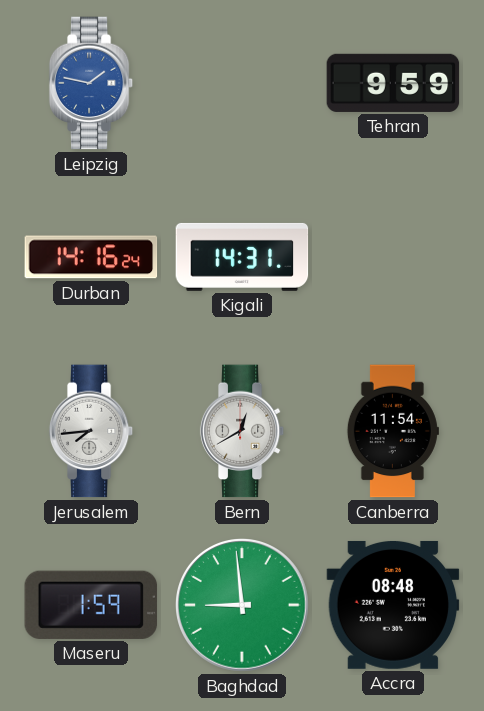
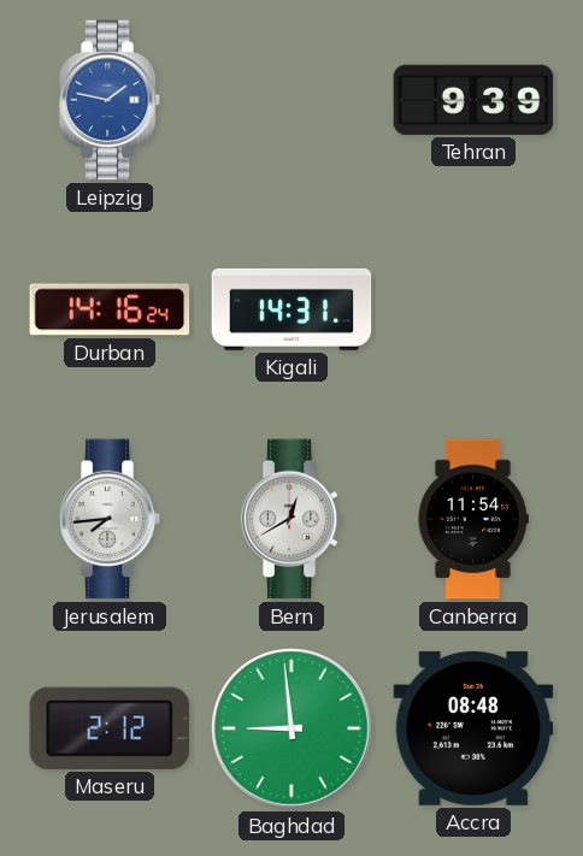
Tehran: 9:59 -> 9:39 (473, 100)
Maseru: 1:59 -> 2:12 (110, 728)
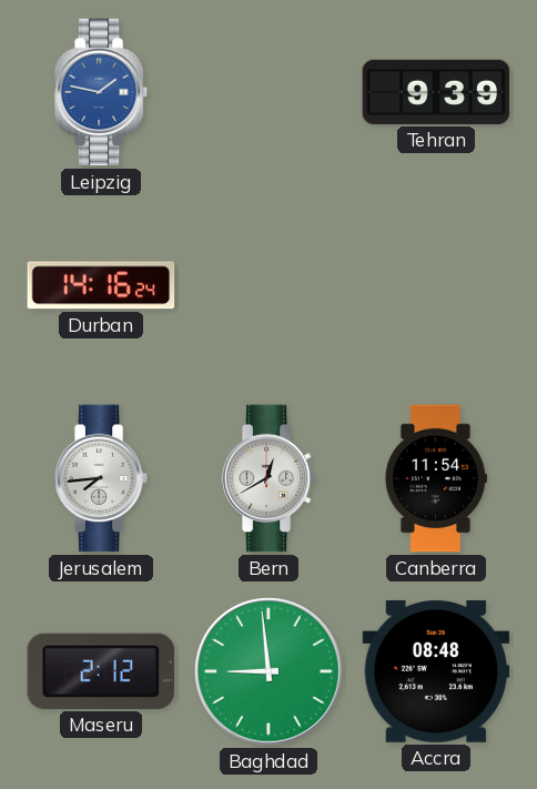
Kigali: 14:31 -> none (291, 309)
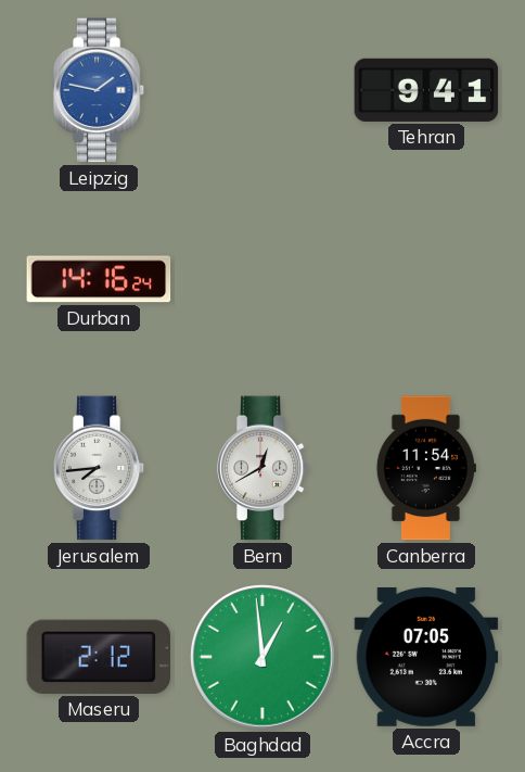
Tehran: 9:39 -> 9:41 (426, 90)
Baghdad: 8:59 -> 12:59 (264, 658)
Accra: 08:48 -> 07:05 (426, 657)
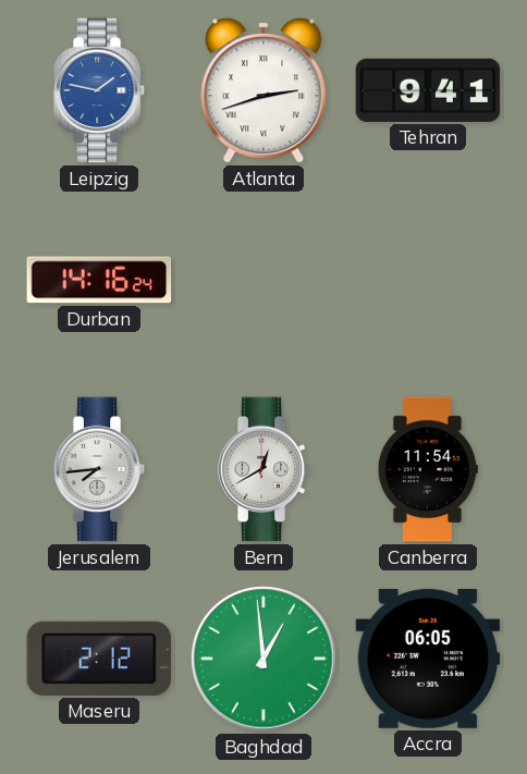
Atlanta: none -> 2:42 (263, 90)
Accra: 07:05 -> 06:05 (428, 659)
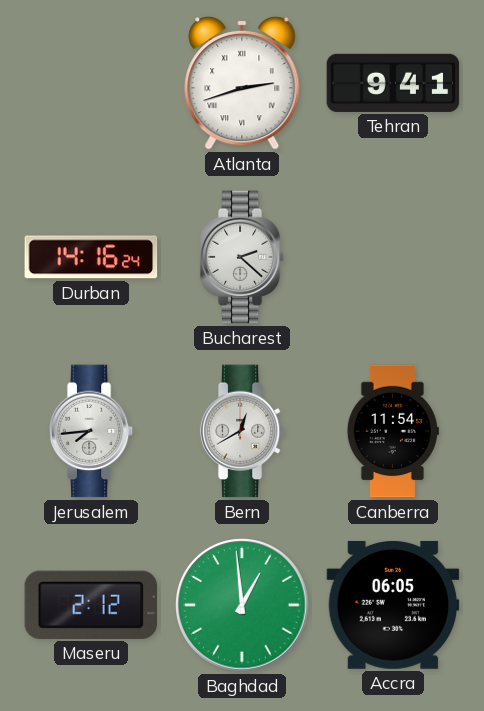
Leipzig: 1:47 -> none (99, 90)
Bucharest: none -> 2:22 (242, 257)
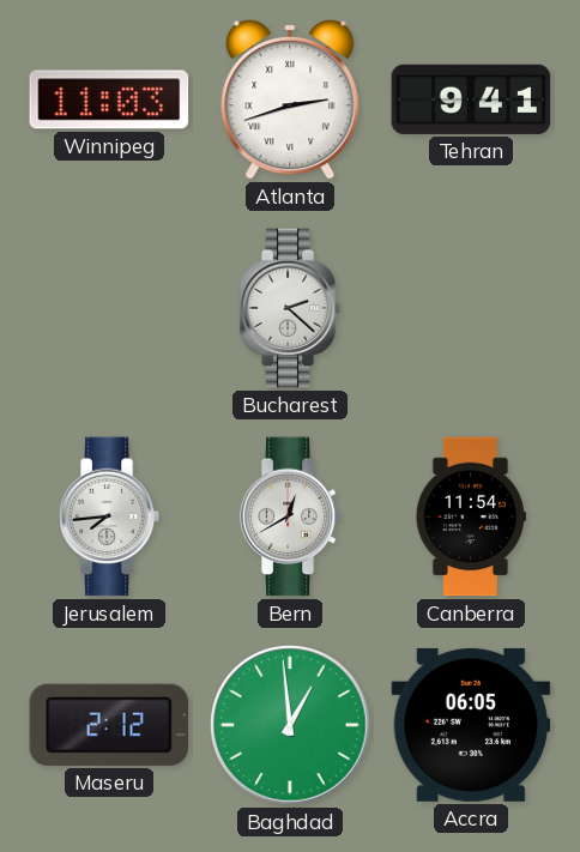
Winnipeg: none -> 11:03 (109, 99)
Durban: 14:16 -> none (91, 257)
